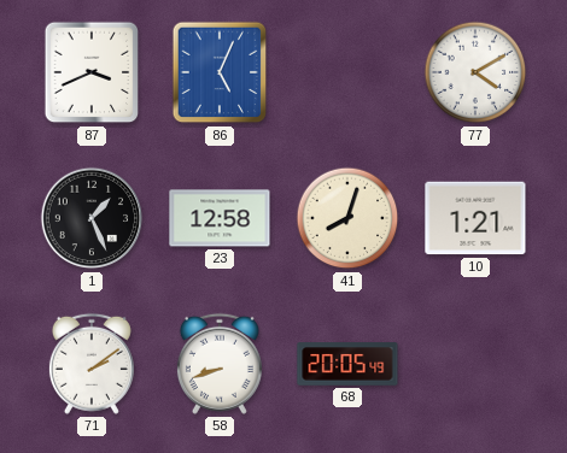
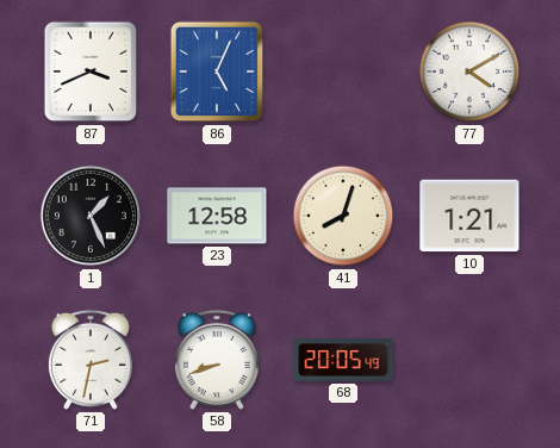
71: 2:09 -> 2:32 (91, 360)
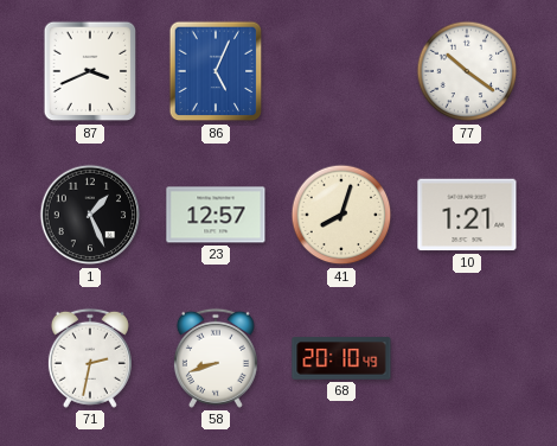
77: 4:10 -> 10:21 (467, 71)
23: 12:58 -> 12:57 (216, 215)
68: 20:05 -> 20:10 (341, 358)
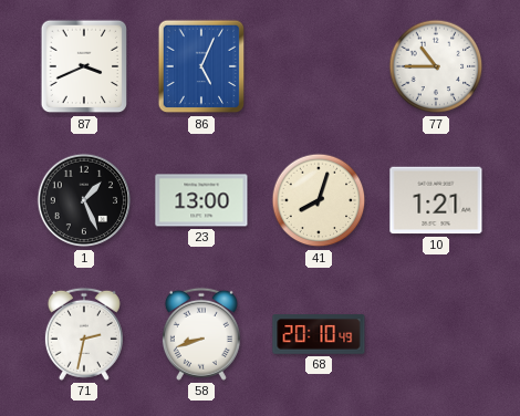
77: 10:21 -> 10:45 (436, 66)
23: 12:57 -> 13:00 (201, 200)
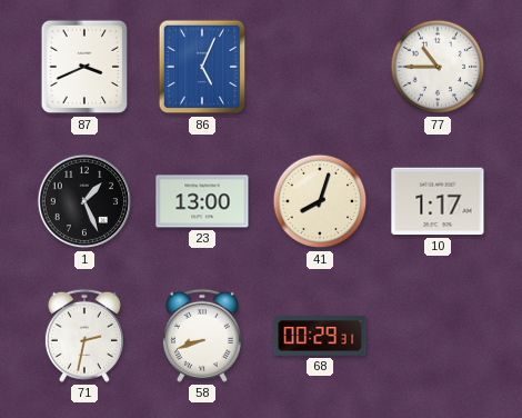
10: 1:21 -> 1:17 (438, 201)
68: 20:10 -> 00:29 (320, 336)
